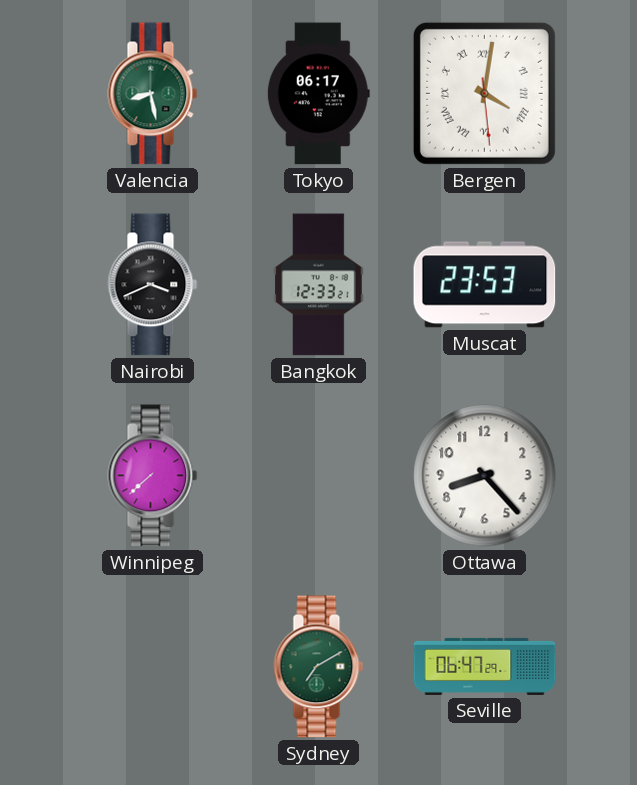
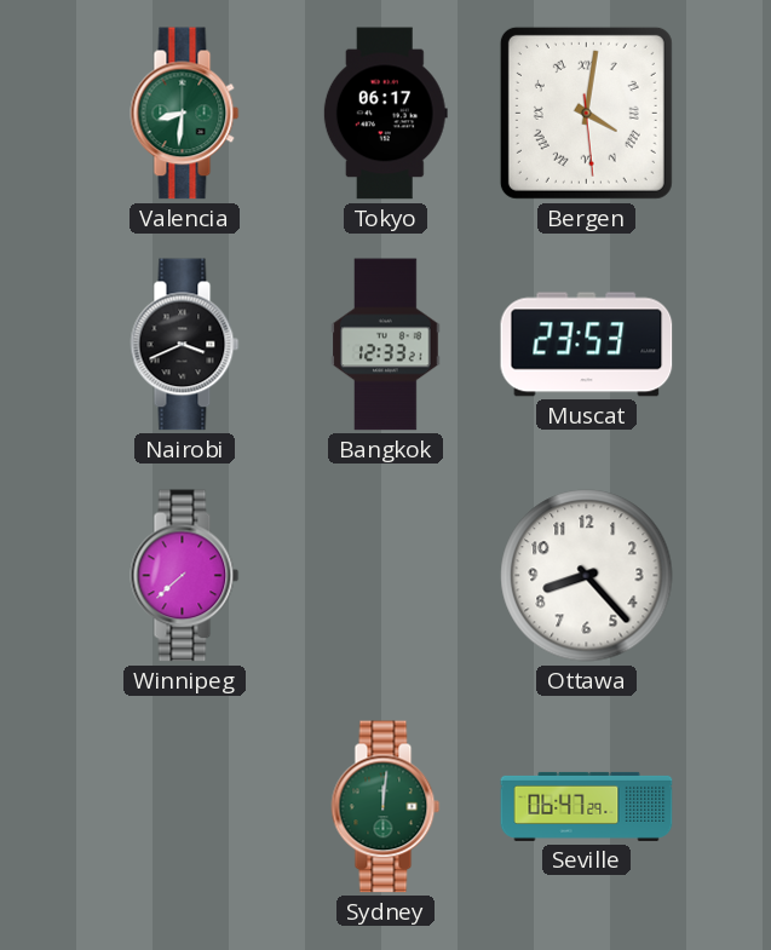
Valencia: 8:28 -> 8:31 (185, 114)
Sydney: 7:10 -> 12:01 (386, 807)
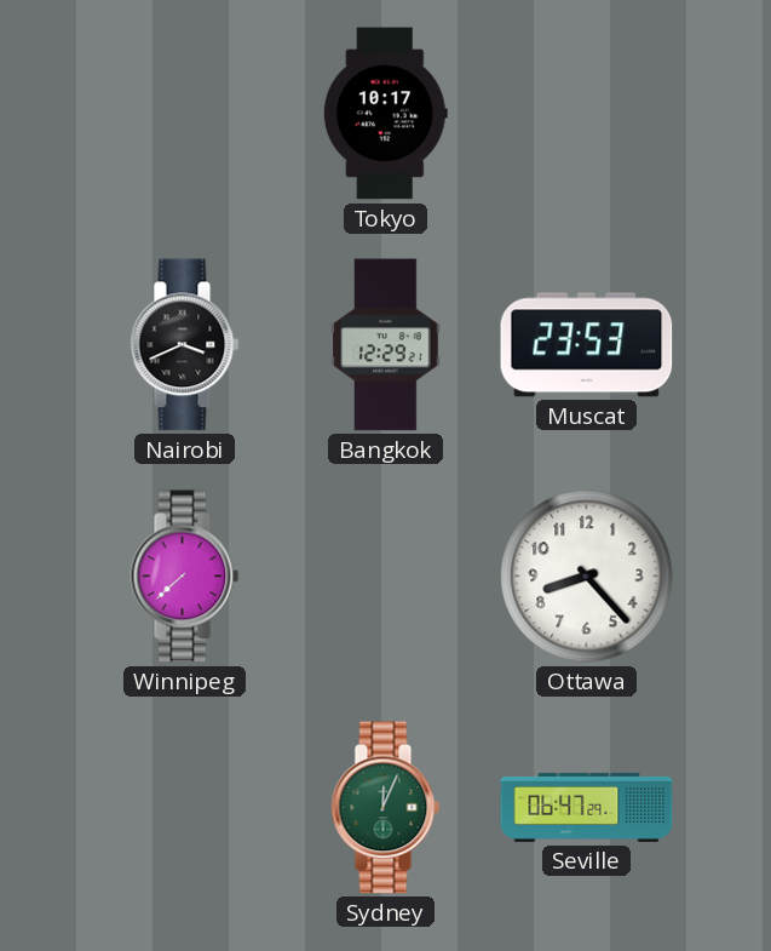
Valencia: 8:31 -> none (185, 114)
Tokyo: 06:17 -> 10:17 (385, 114)
Bergen: 4:01 -> none (586, 113)
Bangkok: 12:33 -> 12:29 (386, 345)
Sydney: 12:01 -> 12:04 (386, 808)
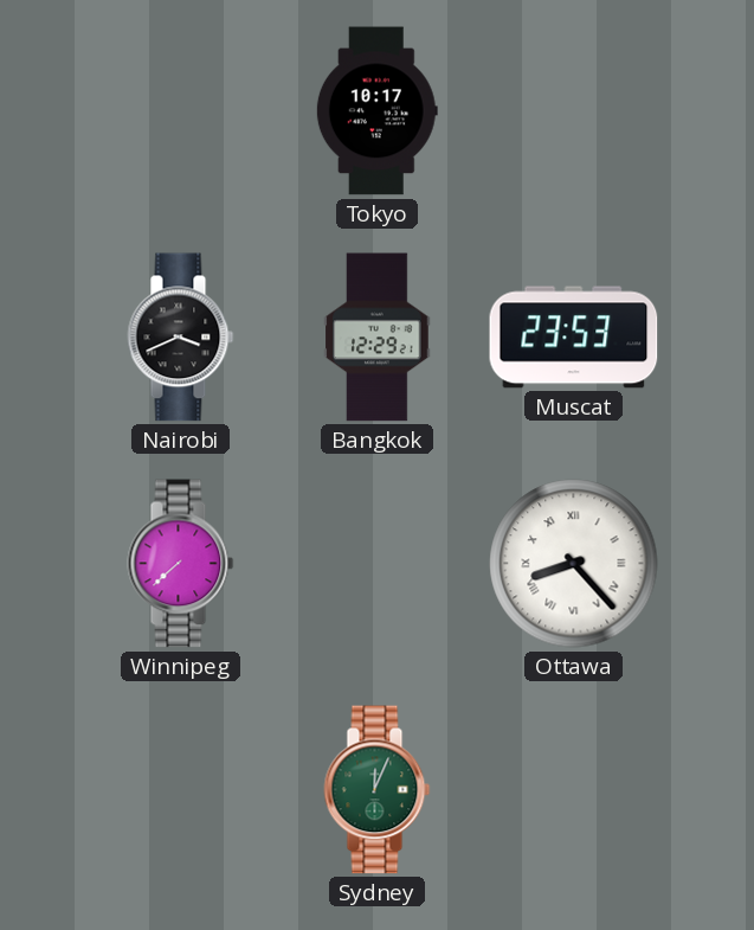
Ottawa numerals: Arabic -> Roman (574, 564)
Seville: 06:47 -> none (587, 807)
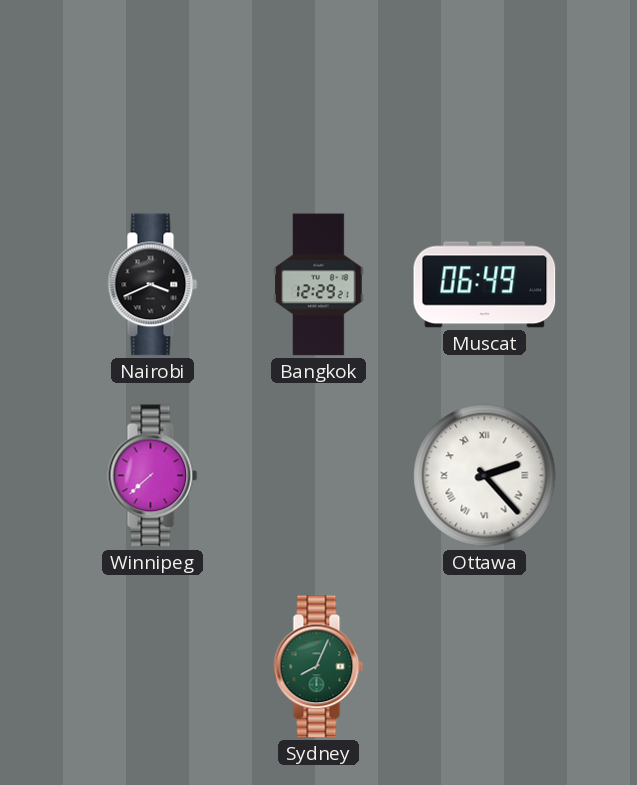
Tokyo: 10:17 -> none (376, 111)
Muscat: 23:53 -> 06:49 (485, 285)
Ottawa: 8:23 -> 2:23 (485, 476)
Sydney: 12:04 -> 8:04 (319, 667)
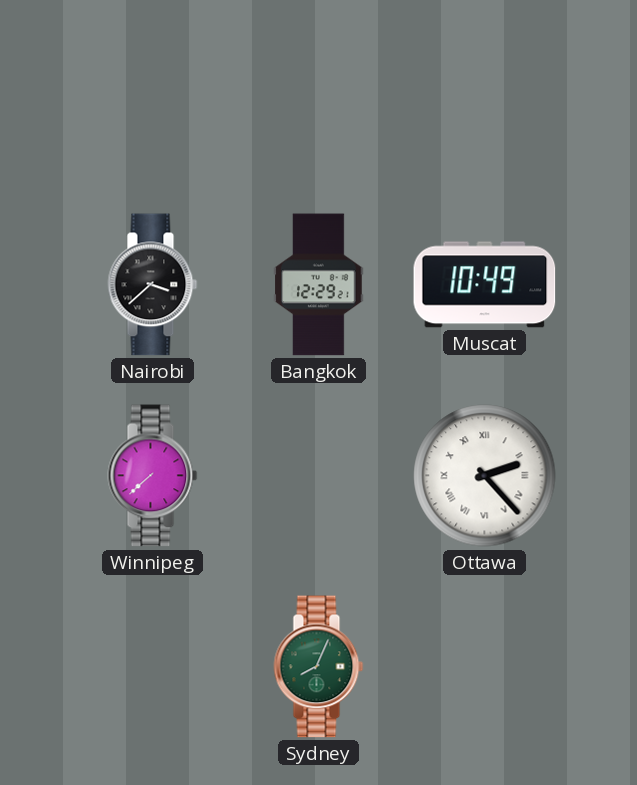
Nairobi: 3:41 -> 3:38 (153, 285)
Muscat: 06:49 -> 10:49 (485, 285)
